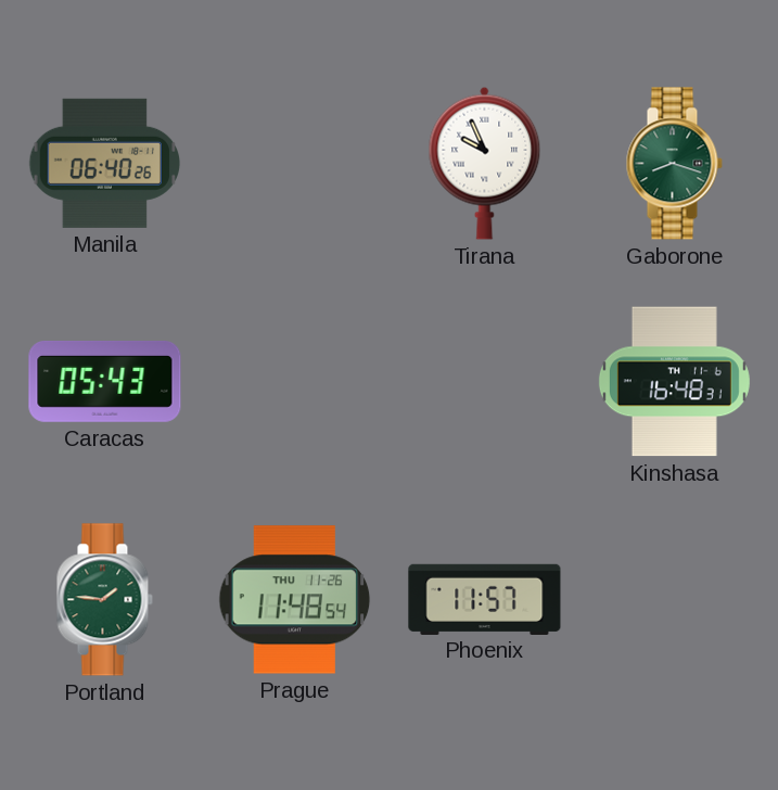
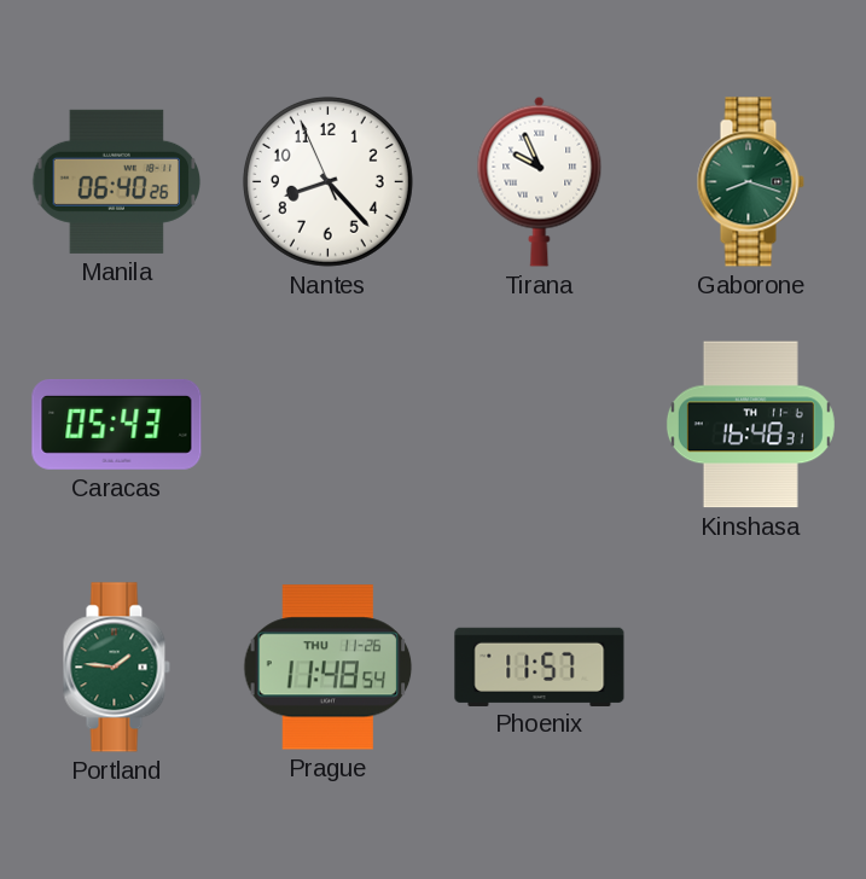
Nantes: none -> 8:22 (327, 181)
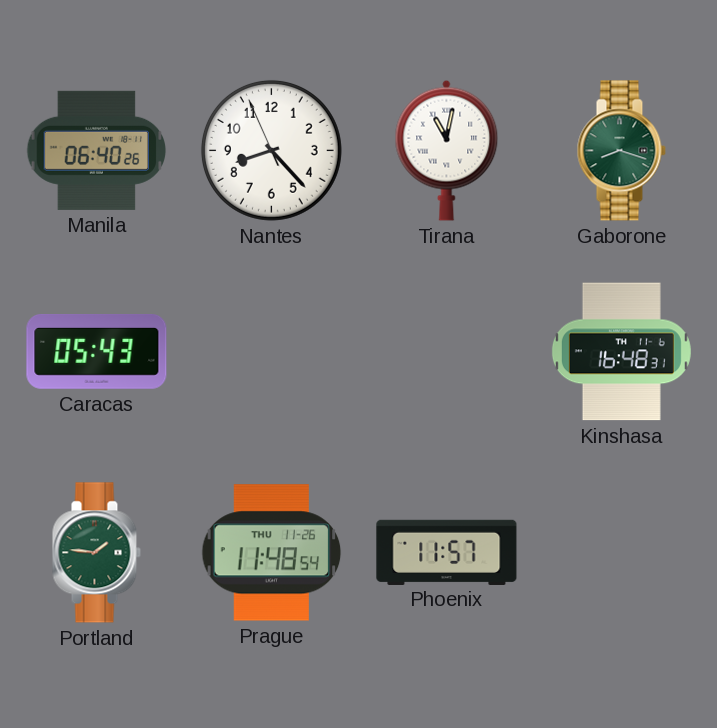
Tirana: 9:56 -> 11:02 (447, 150)
